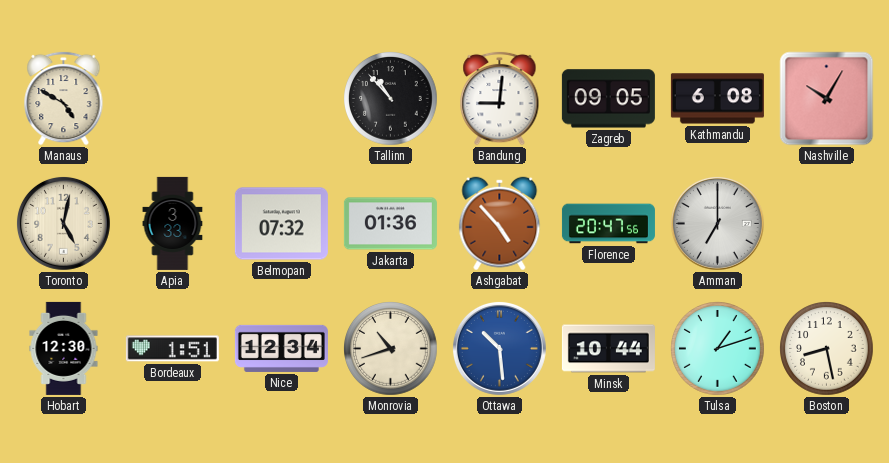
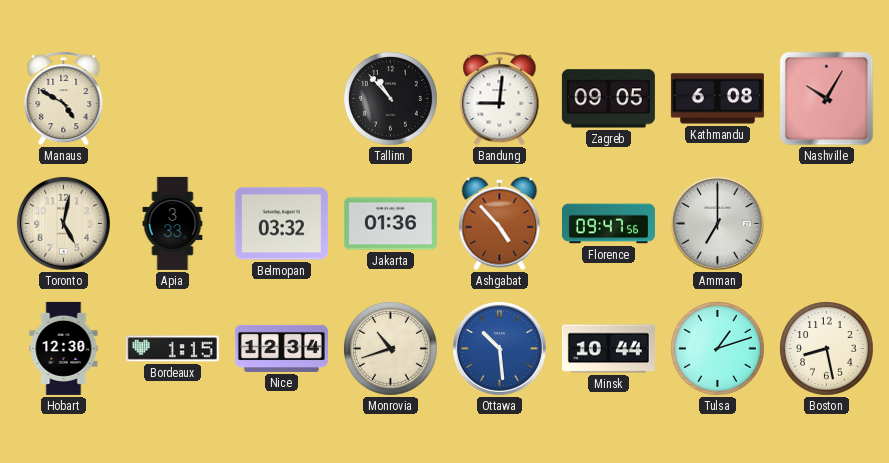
Belmopan: 07:32 -> 03:32 (281, 224)
Florence: 20:47 -> 09:47 (608, 224)
Bordeaux: 1:51 -> 1:15 (172, 349)
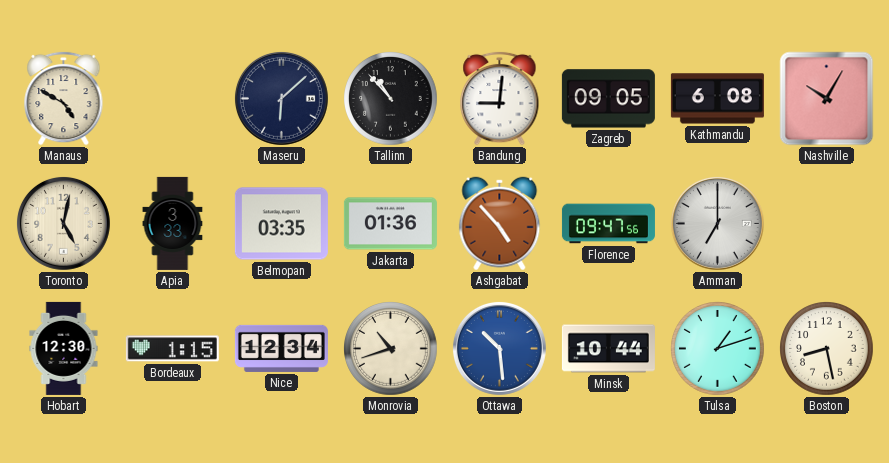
Maseru: none -> 6:08 (281, 98)
Belmopan: 03:32 -> 03:35 (281, 224)
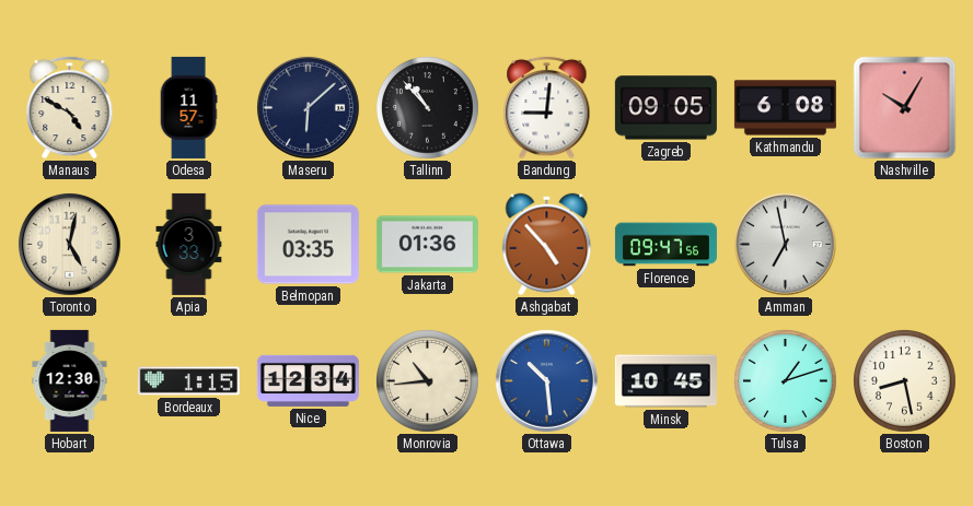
Odesa: none -> 11:57 (188, 107)
Amman: 7:00 -> 6:58 (785, 244)
Monrovia: 10:42 -> 10:44 (428, 381)
Minsk: 10:44 -> 10:45 (665, 381)
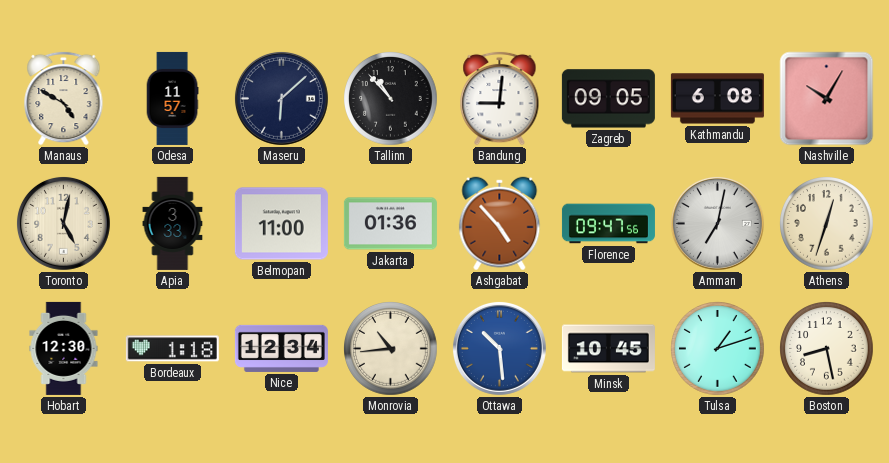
Belmopan: 03:35 -> 11:00 (281, 224)
Amman: 6:58 -> 7:02 (717, 223)
Athens: none -> 12:33 (827, 224)
Bordeaux: 1:15 -> 1:18 (172, 349)
